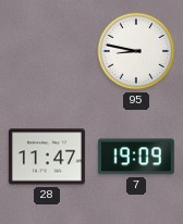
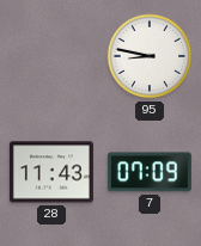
28: 11:47 -> 11:43 (51, 172)
7: 19:09 -> 07:09 (150, 172)
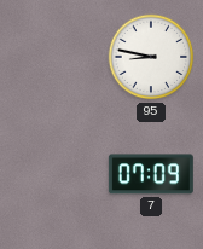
28: 11:43 -> none (51, 172)
